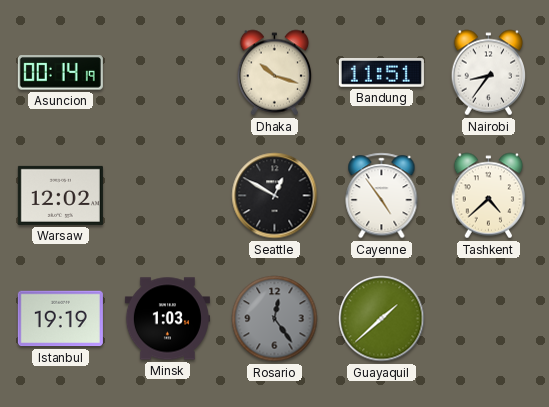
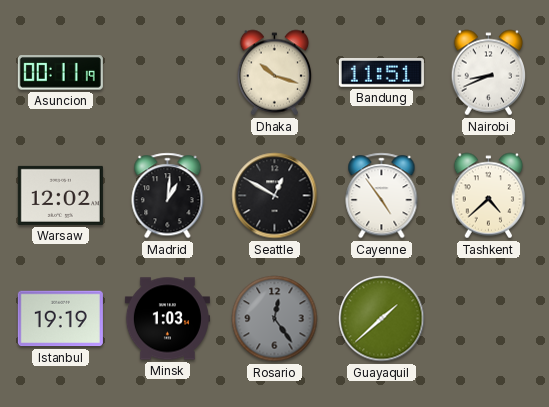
Asuncion: 00:14 -> 00:11 (60, 73)
Nairobi: 8:36 -> 8:41 (489, 73)
Madrid: none -> 1:01 (168, 196)
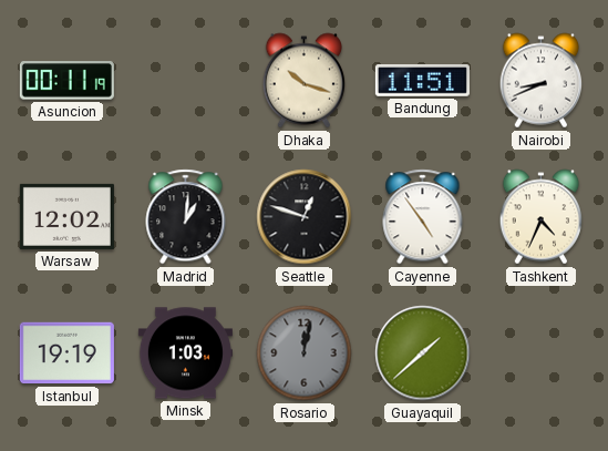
Seattle: 12:50 -> 12:48 (305, 217)
Tashkent: 4:38 -> 4:34 (542, 217)
Rosario: 12:24 -> 12:02 (305, 353)
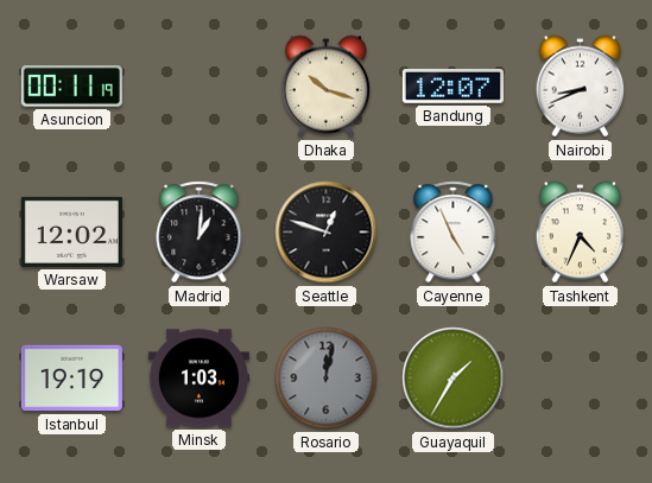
Bandung: 11:51 -> 12:07 (452, 87)
Cayenne: 4:54 -> 4:56 (454, 233)
Guayaquil: 1:38 -> 1:35 (454, 379)
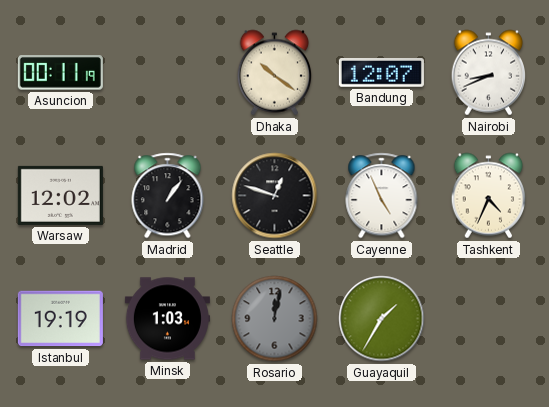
Dhaka: 10:18 -> 10:21 (275, 73)
Madrid: 1:01 -> 1:06 (168, 196)
